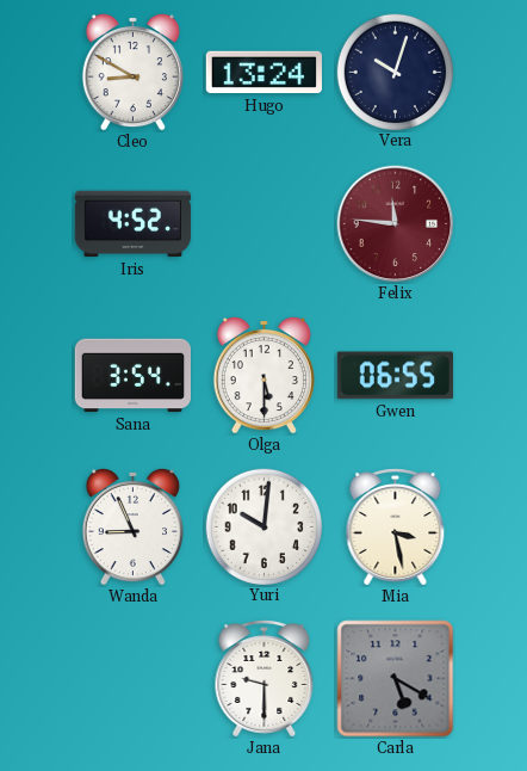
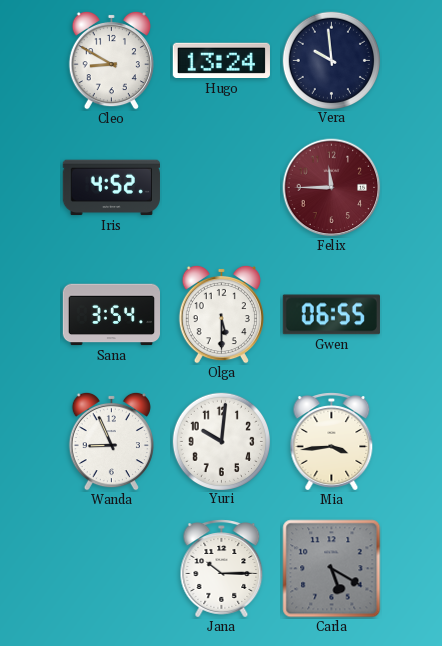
Vera: 10:03 -> 9:59 (331, 60)
Felix: 11:46 -> 11:45 (332, 188)
Mia: 3:28 -> 3:44 (332, 442)
Jana: 9:30 -> 10:15 (222, 569)
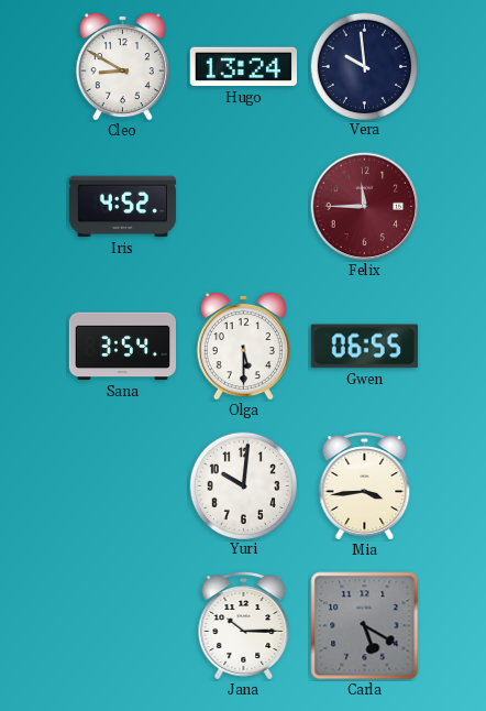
Wanda: 8:56 -> none (111, 441)
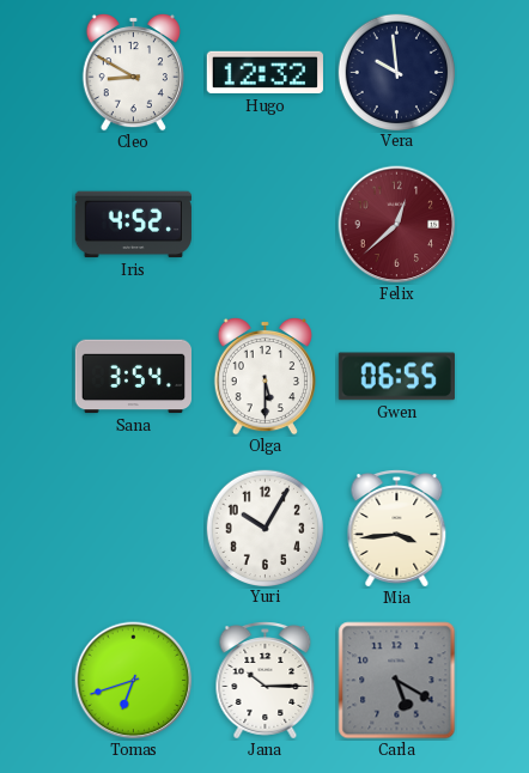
Hugo: 13:24 -> 12:32 (264, 73)
Felix: 11:45 -> 12:38 (397, 225)
Yuri: 10:01 -> 10:05 (264, 528)
Tomas: none -> 6:42 (134, 681)
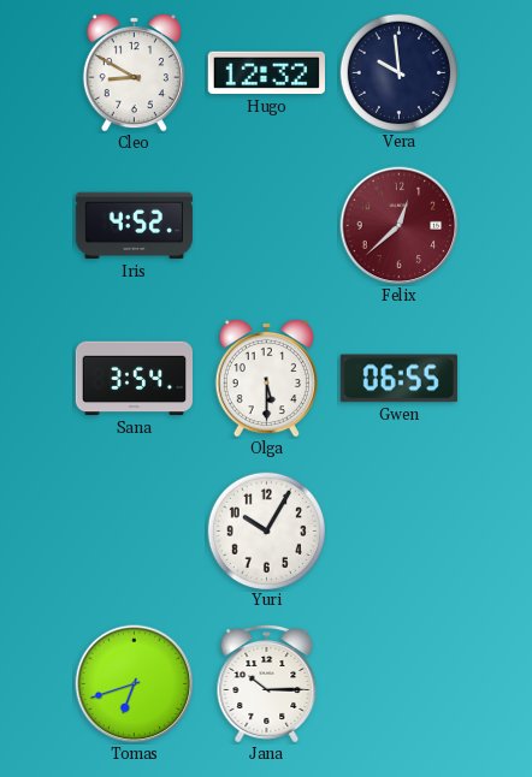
Mia: 3:44 -> none (397, 529)
Carla: 5:20 -> none (397, 681)
